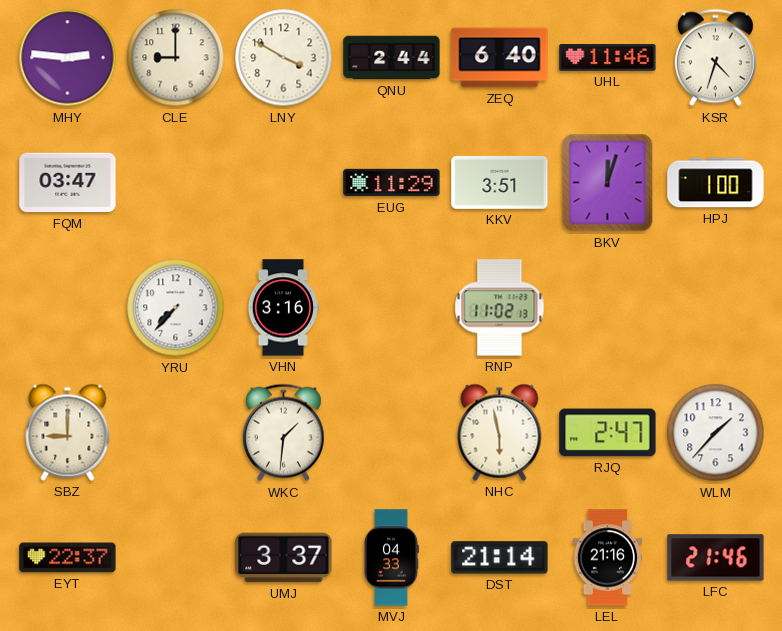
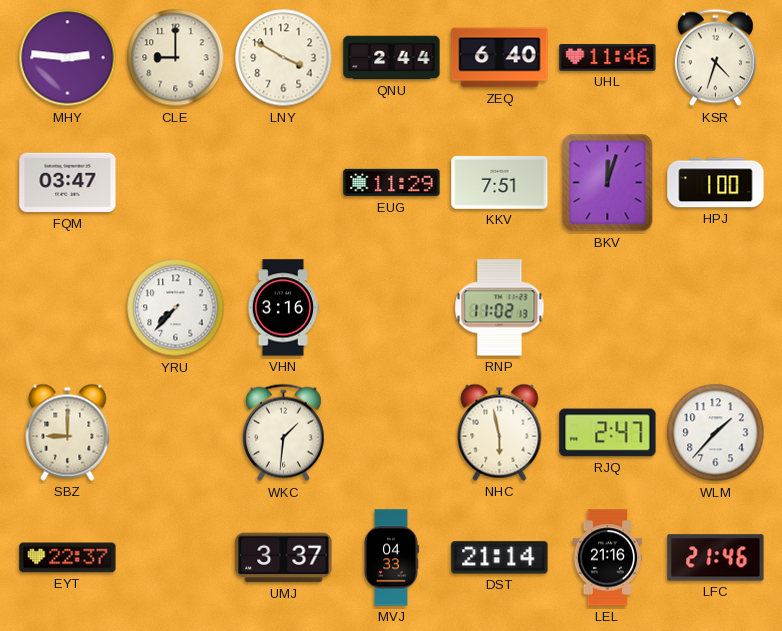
KKV: 3:51 -> 7:51 (500, 182)
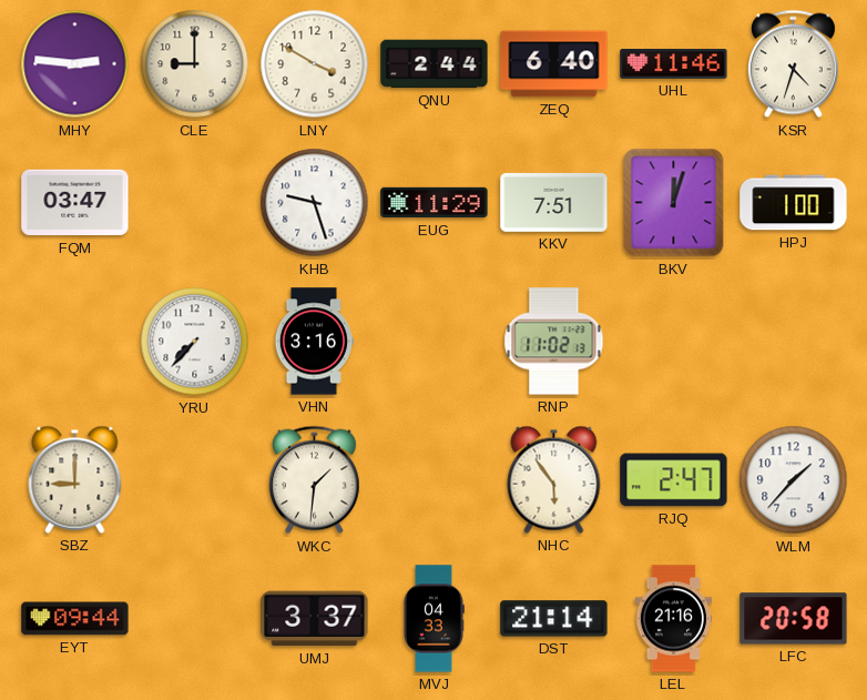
KHB: none -> 9:27 (315, 203)
NHC: 5:58 -> 5:54 (554, 479)
EYT: 22:37 -> 09:44 (75, 619)
LFC: 21:46 -> 20:58 (794, 619)
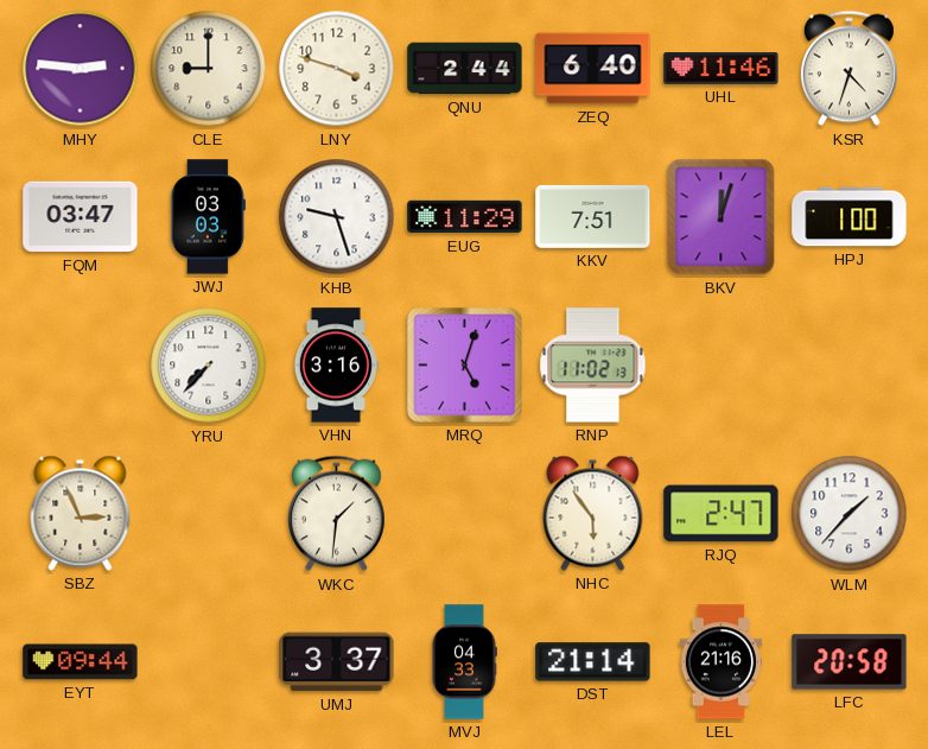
LNY: 3:50 -> 3:48 (337, 69)
JWJ: none -> 03:03 (208, 217)
MRQ: none -> 5:03 (465, 366)
SBZ: 9:00 -> 2:56 (81, 513)
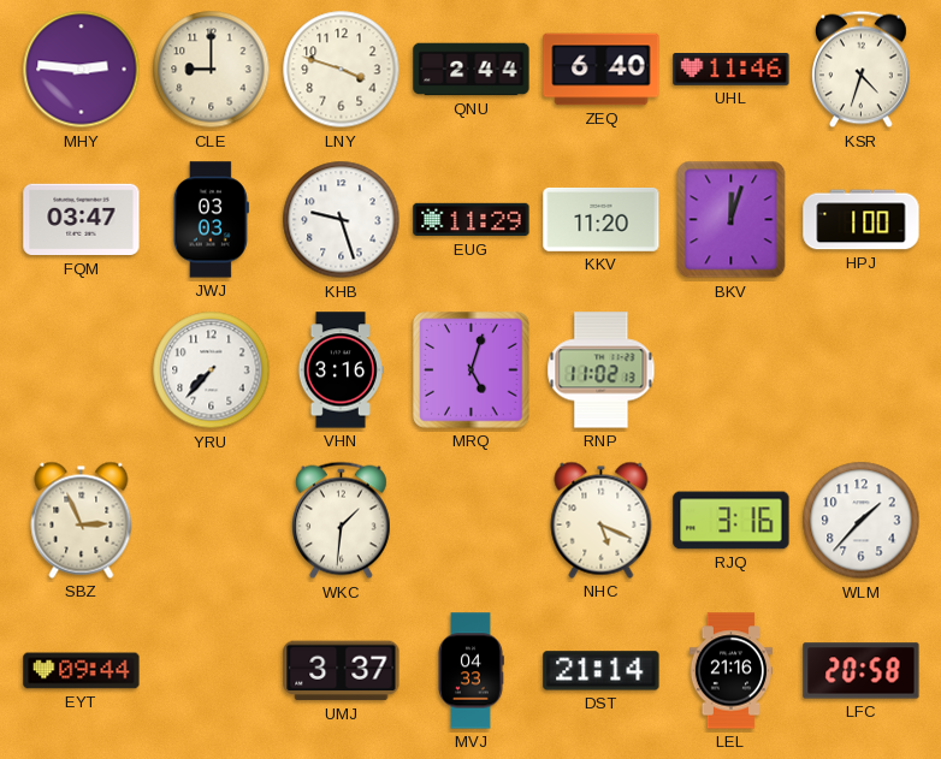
KKV: 7:51 -> 11:20 (602, 219)
NHC: 5:54 -> 5:19 (602, 520)
RJQ: 2:47 -> 3:16 (732, 521)
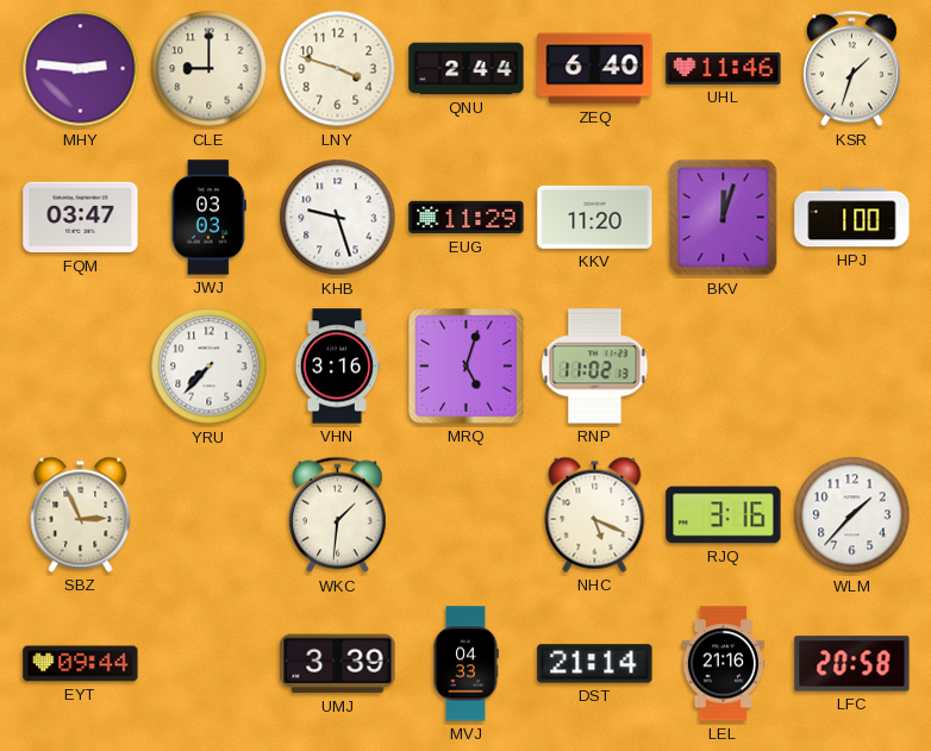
KSR: 4:33 -> 1:33 (851, 69)
UMJ: 3:37 -> 3:39 (338, 664)
